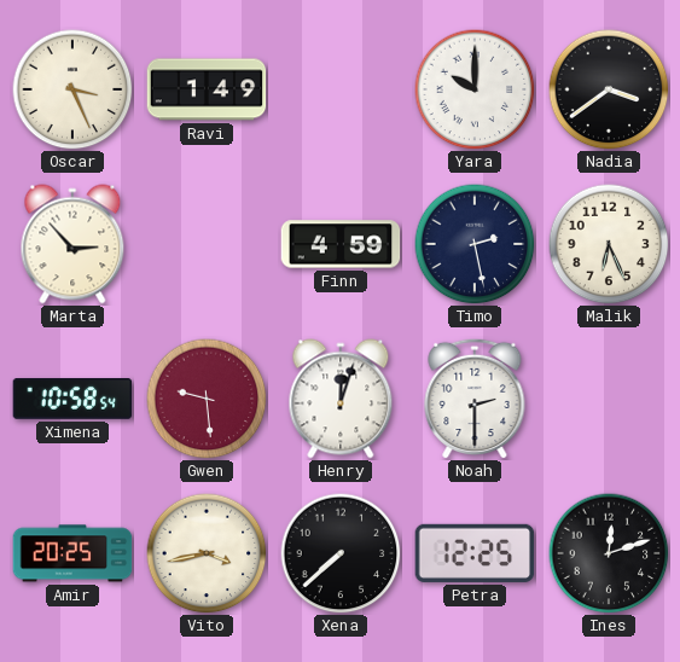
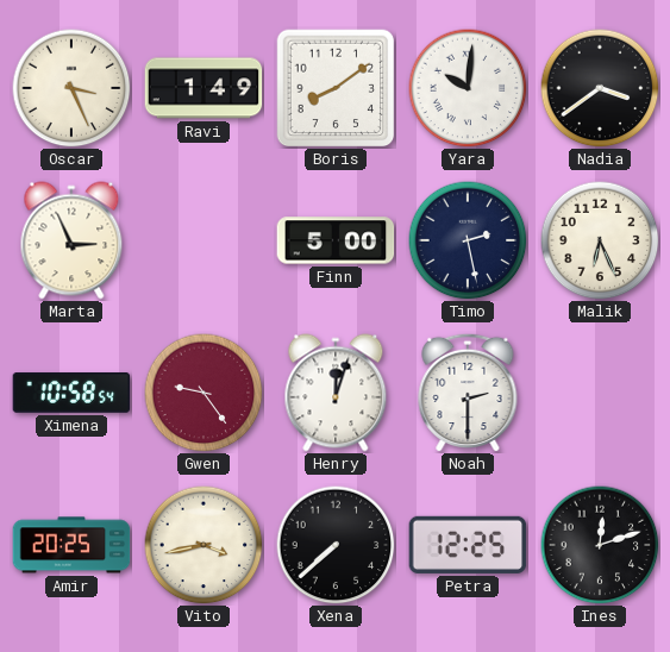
Boris: none -> 8:09 (336, 88)
Yara: 10:00 -> 10:01 (468, 88)
Marta: 2:53 -> 2:56 (71, 240)
Finn: 4:59 -> 5:00 (336, 240)
Gwen: 9:29 -> 9:24 (203, 393)
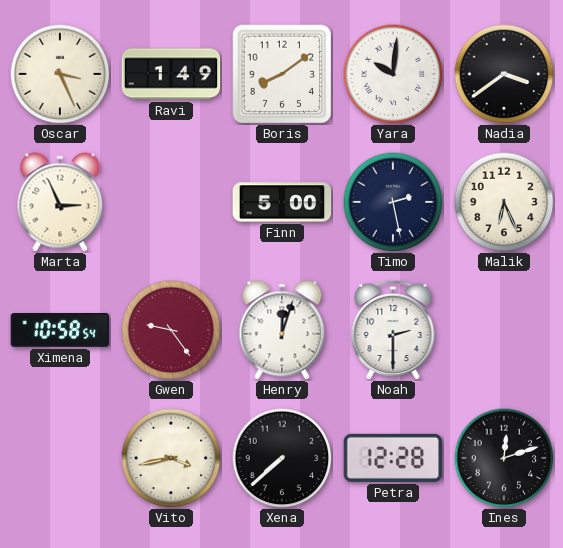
Amir: 20:25 -> none (71, 545)
Petra: 12:25 -> 12:28 (393, 458)
